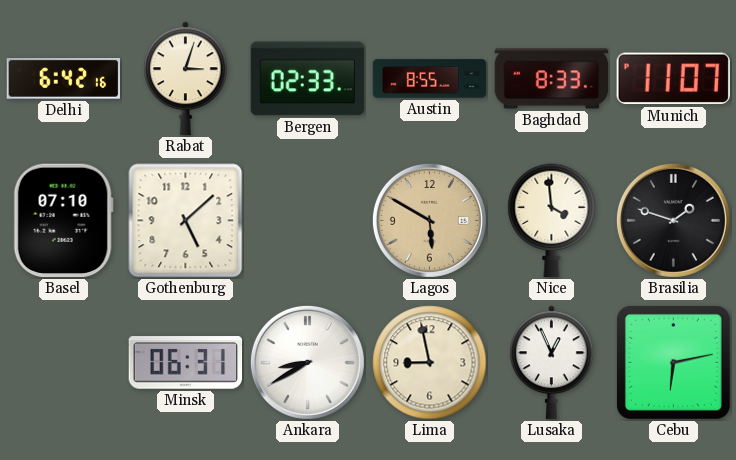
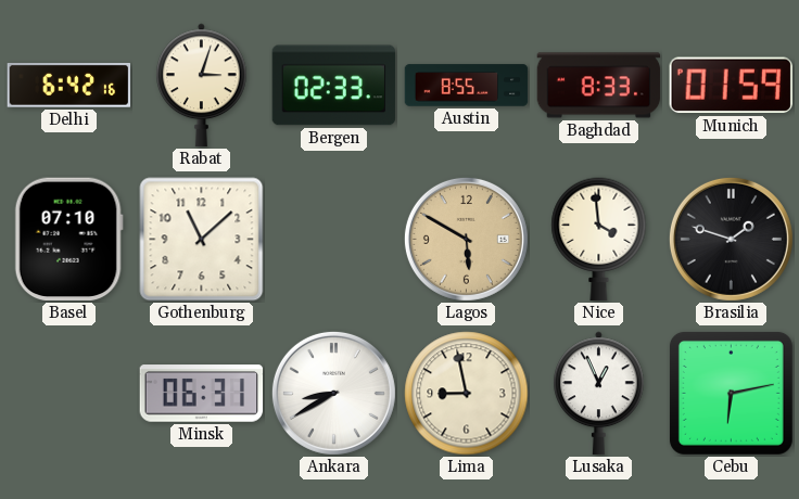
Munich: 11:07 -> 01:59 (731, 86)
Gothenburg: 5:08 -> 11:08 (202, 240)
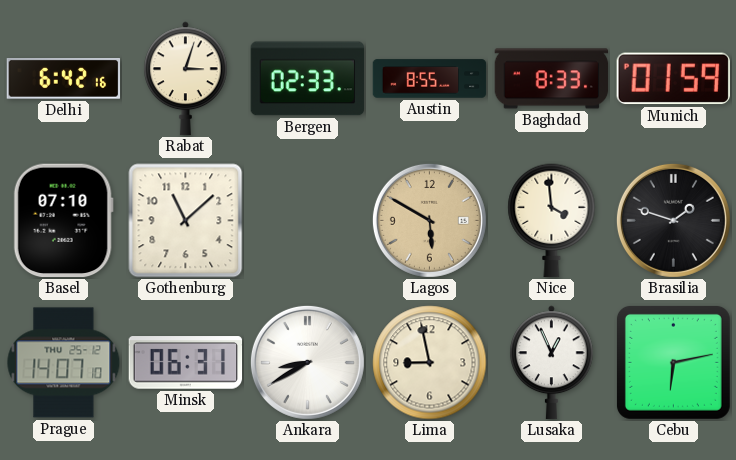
Prague: none -> 14:07 (64, 363)
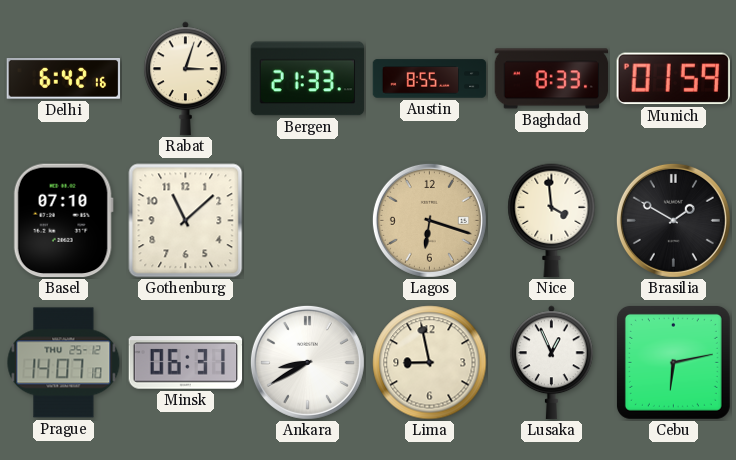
Bergen: 02:33 -> 21:33 (308, 79)
Lagos: 5:50 -> 6:18 (429, 220)
Brasilia: 1:48 -> 1:50 (673, 220)
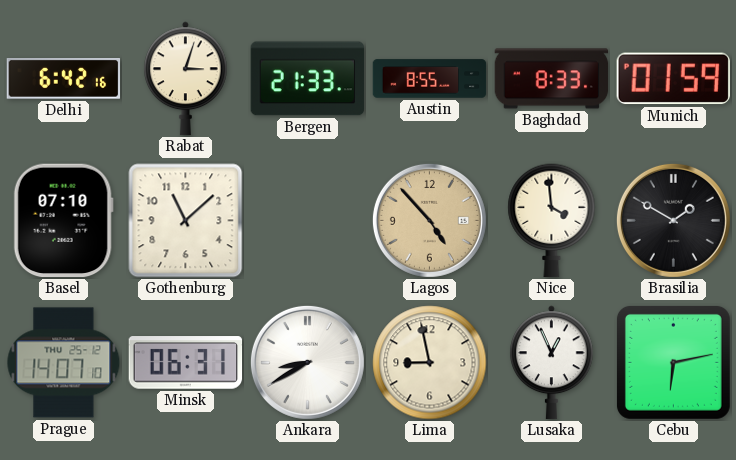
Lagos: 6:18 -> 4:53 (429, 220)
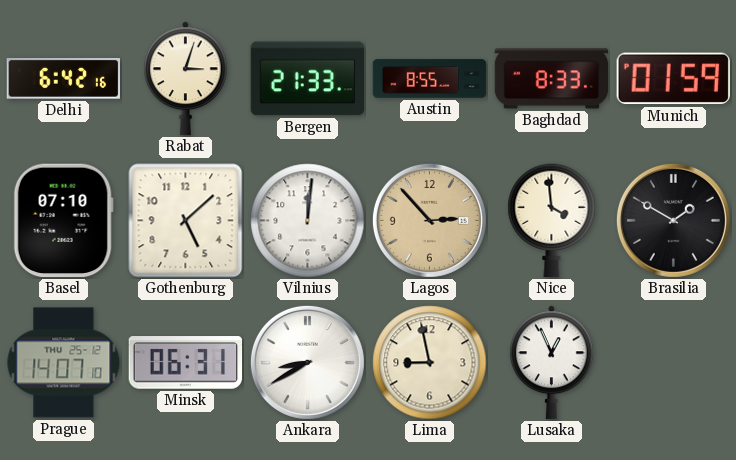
Gothenburg: 11:08 -> 5:08 (186, 221)
Vilnius: none -> 12:01 (308, 221)
Lagos: 4:53 -> 2:53 (429, 220)
Cebu: 6:13 -> none (673, 362)
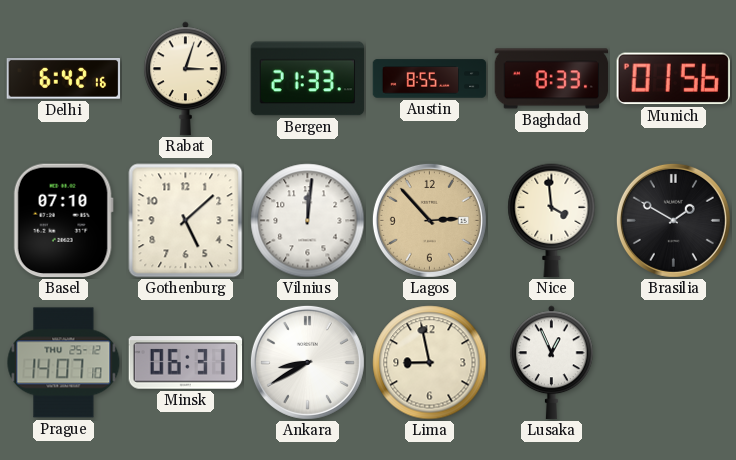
Munich: 01:59 -> 01:56 (673, 79)
